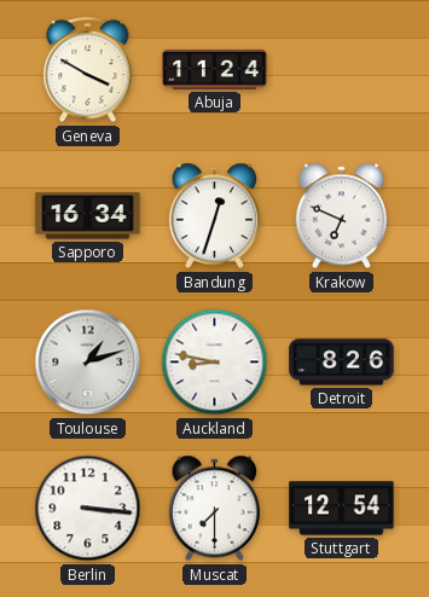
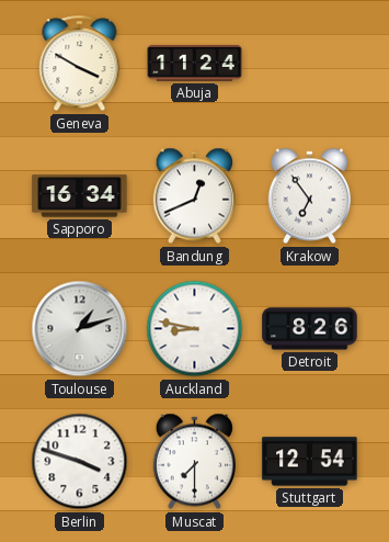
Bandung: 12:33 -> 12:41 (194, 196)
Krakow: 6:49 -> 6:54 (309, 196)
Berlin: 3:16 -> 3:48 (80, 462)
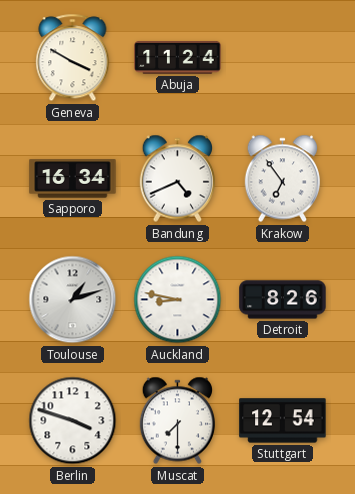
Bandung: 12:41 -> 4:41 (177, 179)
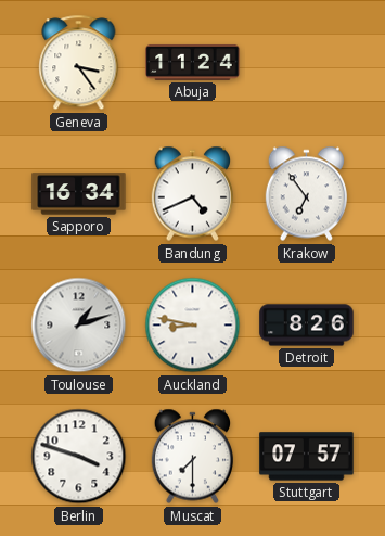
Geneva: 3:50 -> 3:24 (79, 63)
Stuttgart: 12:54 -> 07:57 (307, 457)
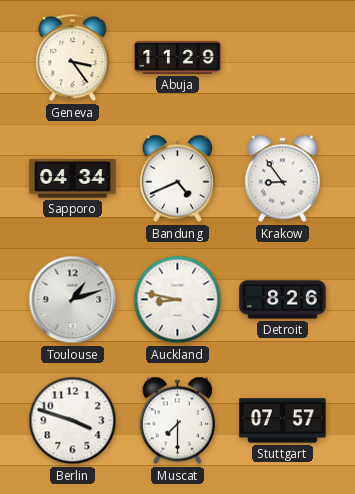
Abuja: 11:24 -> 11:29 (178, 57)
Sapporo: 16:34 -> 04:34 (73, 179)
Krakow: 6:54 -> 8:54 (282, 179)
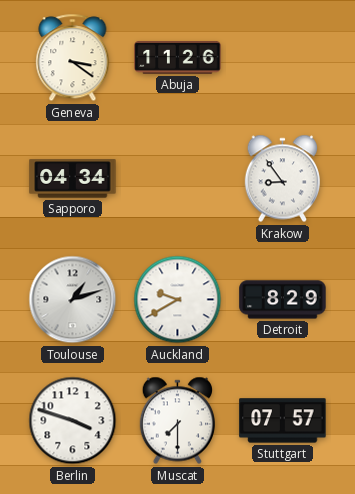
Geneva: 3:24 -> 3:21 (73, 58)
Abuja: 11:29 -> 11:26 (178, 57)
Bandung: 4:41 -> none (177, 179)
Auckland: 8:47 -> 9:40 (178, 300)
Detroit: 8:26 -> 8:29 (283, 300)
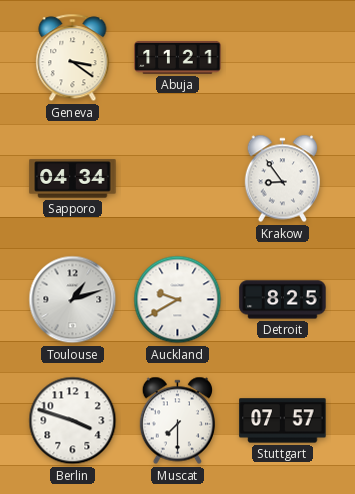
Abuja: 11:26 -> 11:21 (178, 57)
Detroit: 8:29 -> 8:25 (283, 300)
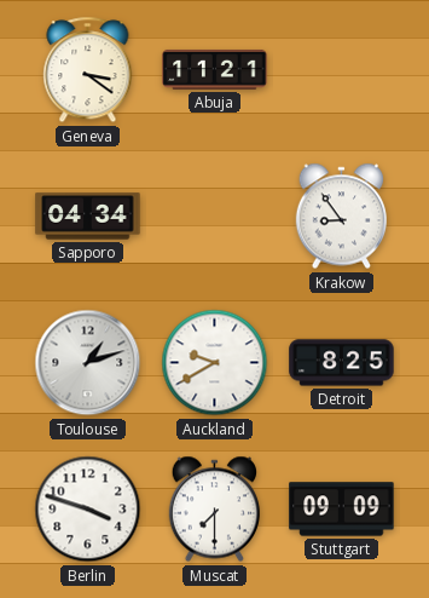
Stuttgart: 07:57 -> 09:09 (342, 510)
